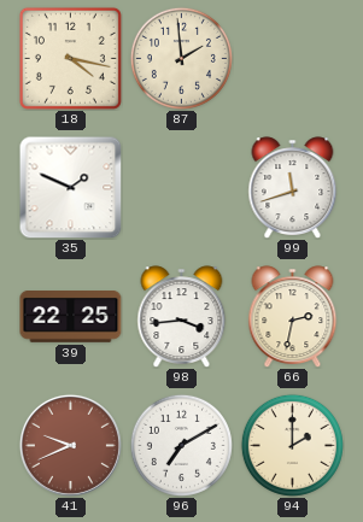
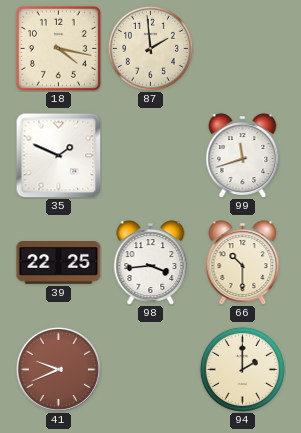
66: 2:32 -> 10:30 (243, 262)
96: 7:10 -> none (181, 445)
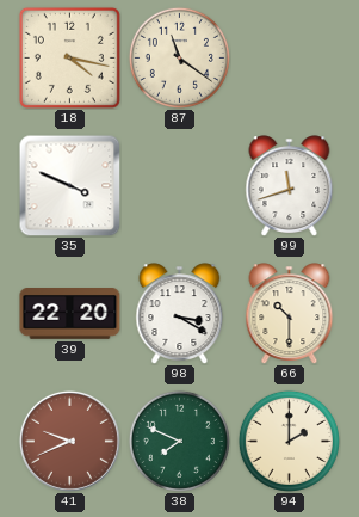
87: 1:59 -> 11:21 (179, 57)
35: 1:49 -> 3:49 (69, 185)
39: 22:25 -> 22:20 (70, 314)
98: 3:44 -> 3:20 (180, 313)
38: none -> 7:49 (179, 441)
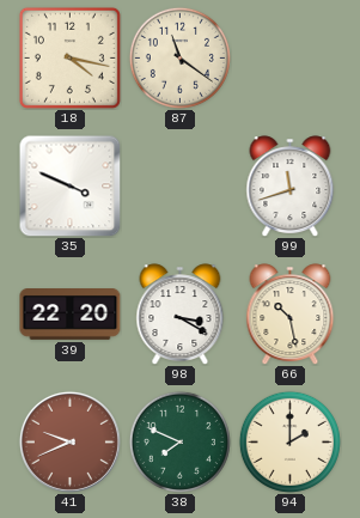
66: 10:30 -> 10:28 (291, 313)
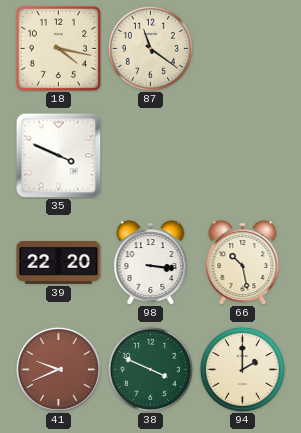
99: 11:42 -> none (291, 185)
98: 3:20 -> 3:16 (151, 262)
38: 7:49 -> 3:49 (150, 369)
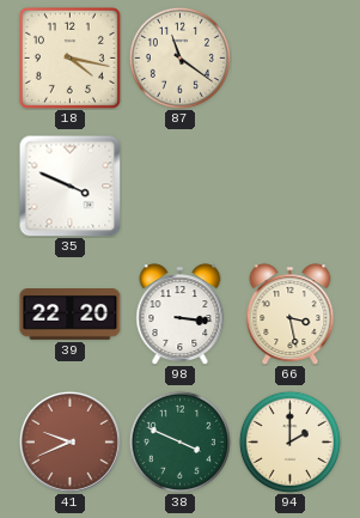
66: 10:28 -> 3:28 (291, 313)
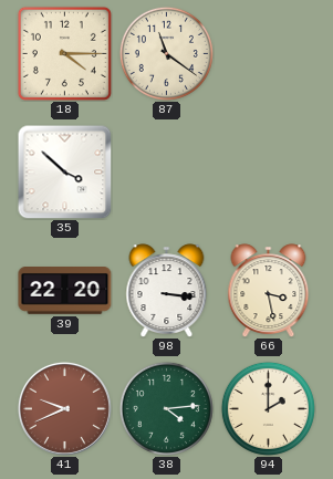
18: 4:17 -> 4:15 (64, 53)
35: 3:49 -> 3:52 (64, 171)
38: 3:49 -> 4:14 (166, 408)
